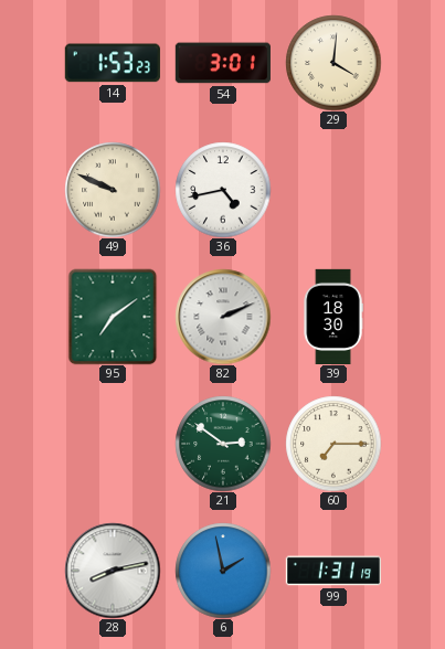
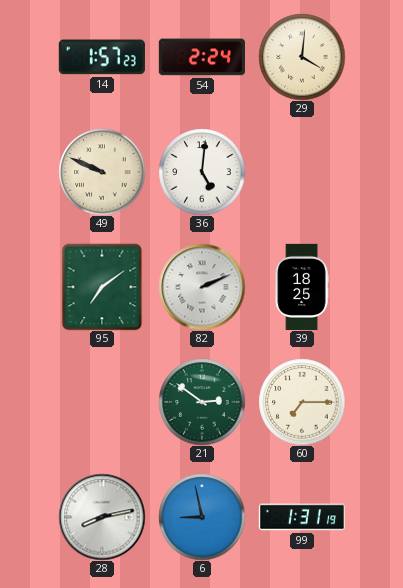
14: 1:53 -> 1:57 (102, 57)
54: 3:01 -> 2:24 (202, 57)
36: 4:43 -> 5:01 (202, 172)
39: 18:30 -> 18:25 (302, 286)
6: 1:58 -> 8:58 (202, 517)
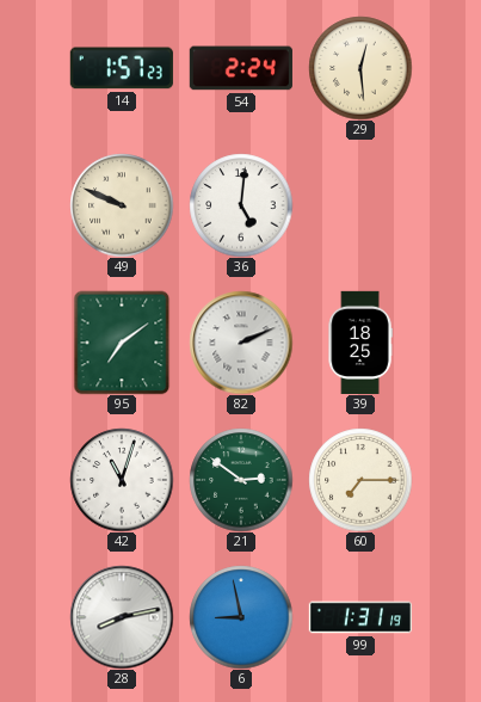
29: 4:01 -> 12:29 (360, 68)
42: none -> 11:03 (122, 480)
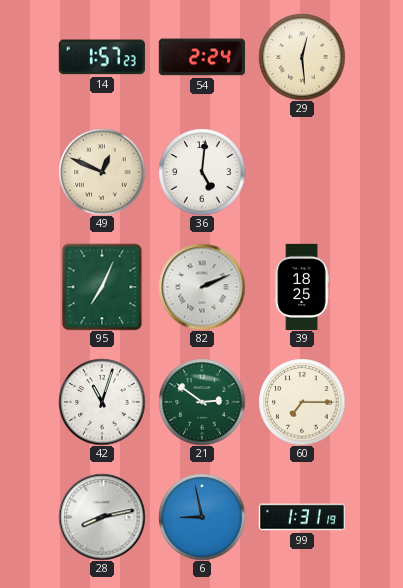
49: 9:49 -> 12:49 (102, 172)
95: 7:09 -> 7:04 (102, 287)
